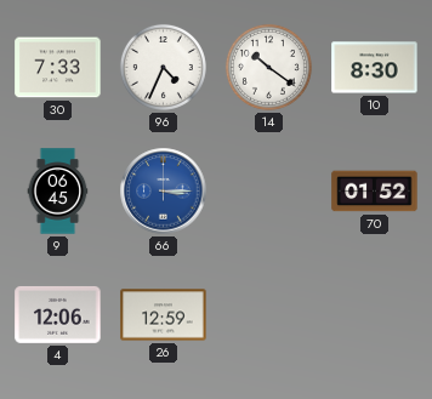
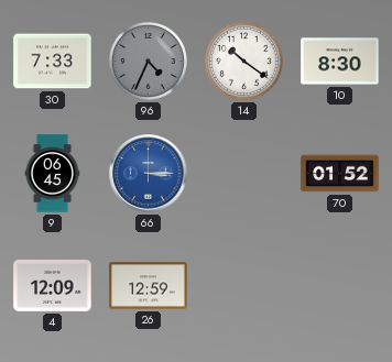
96 dial: white -> grey (148, 61)
4: 12:06 -> 12:09 (53, 285)
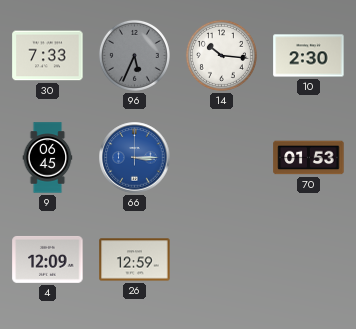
96: 4:34 -> 5:34 (134, 55)
14: 10:21 -> 10:16 (221, 55)
10: 8:30 -> 2:30 (309, 56)
70: 01:52 -> 01:53 (309, 158)
